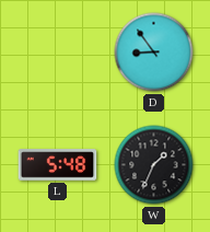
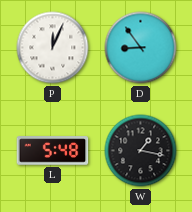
P: none -> 12:04 (53, 48)
W: 1:34 -> 1:17 (141, 151)
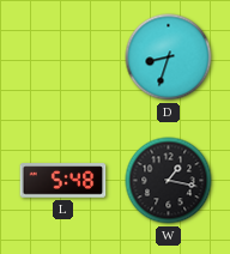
P: 12:04 -> none (53, 48)
D: 8:54 -> 8:33 (169, 58)
